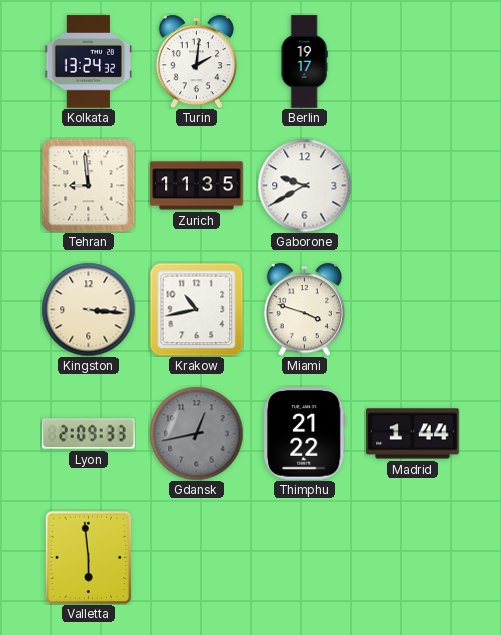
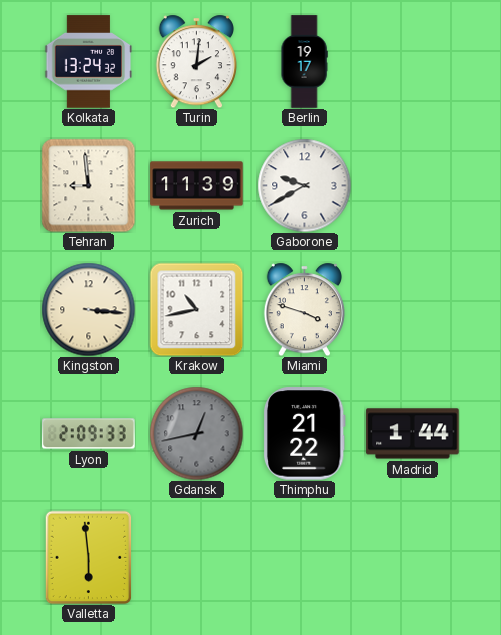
Zurich: 11:35 -> 11:39 (197, 186)
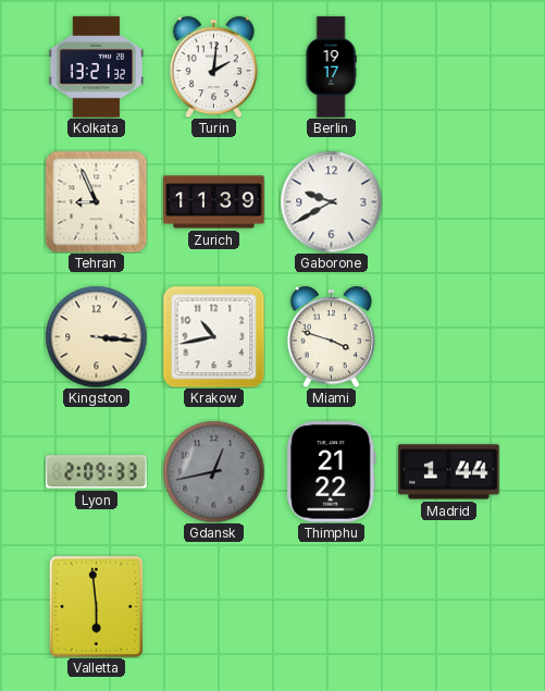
Kolkata: 13:24 -> 13:21 (97, 67)
Tehran: 8:59 -> 8:56 (96, 201)
